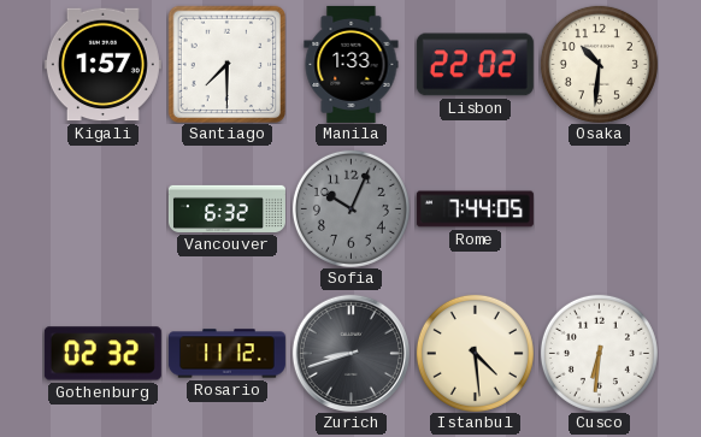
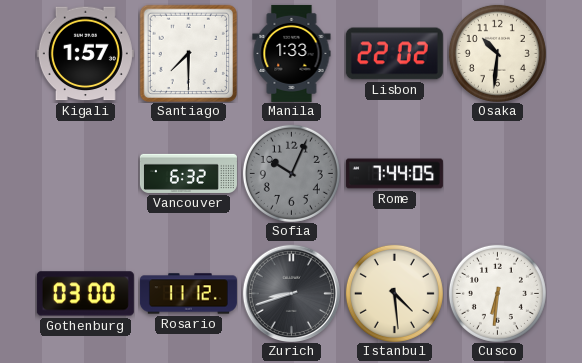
Gothenburg: 02:32 -> 03:00 (85, 294)
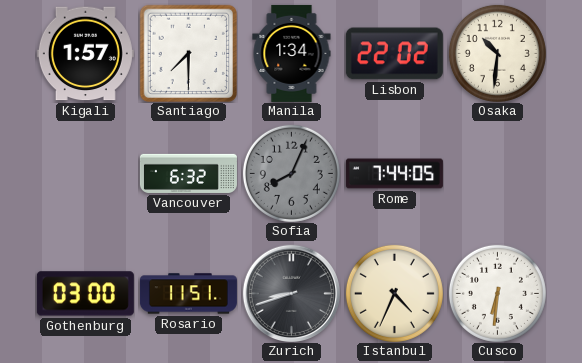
Manila: 1:33 -> 1:34 (292, 53)
Sofia: 10:04 -> 8:04 (291, 173)
Rosario: 11:12 -> 11:51 (188, 294)
Istanbul: 4:29 -> 4:34 (394, 293)
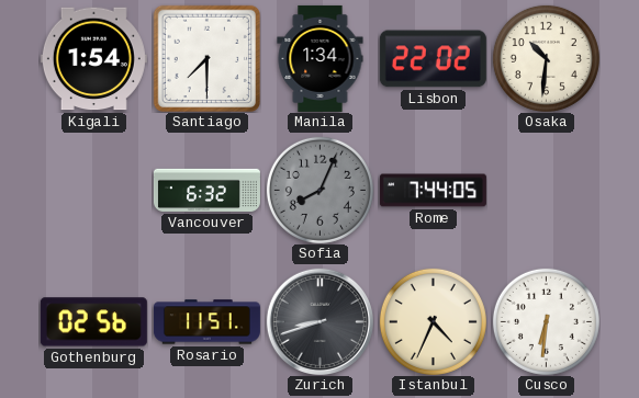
Kigali: 1:57 -> 1:54 (93, 59)
Gothenburg: 03:00 -> 02:56 (93, 322)
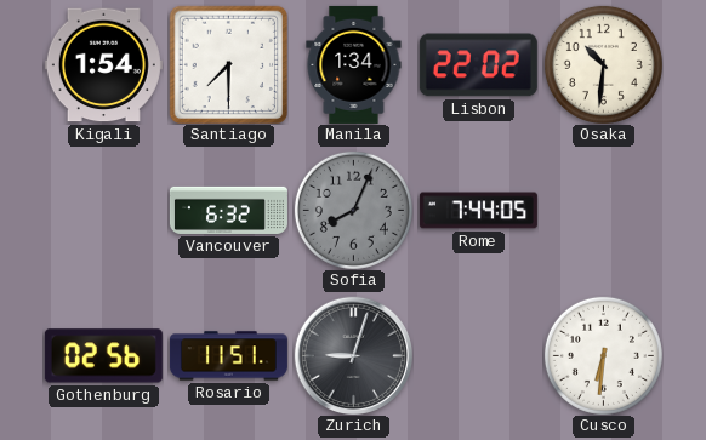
Zurich: 8:42 -> 9:03 (353, 355)
Istanbul: 4:34 -> none (433, 321)
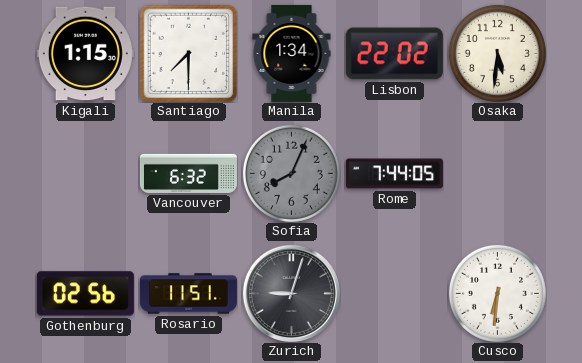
Kigali: 1:54 -> 1:15 (85, 54)
Osaka: 10:31 -> 5:31 (497, 53)
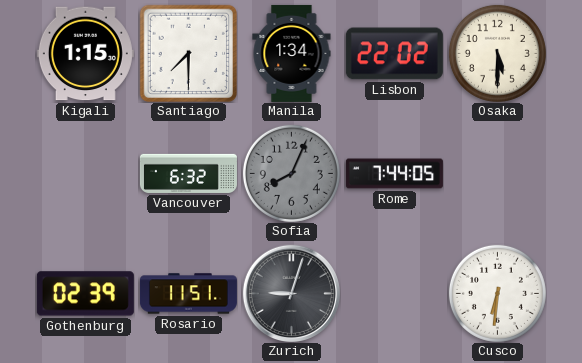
Osaka: 5:31 -> 5:30 (497, 53)
Gothenburg: 02:56 -> 02:39 (85, 294)
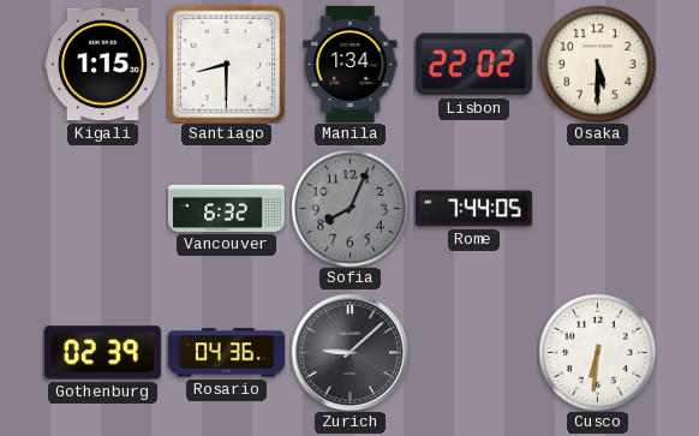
Santiago: 7:30 -> 8:30 (226, 64)
Rosario: 11:51 -> 04:36 (226, 353)
Zurich: 9:03 -> 9:08 (349, 352)
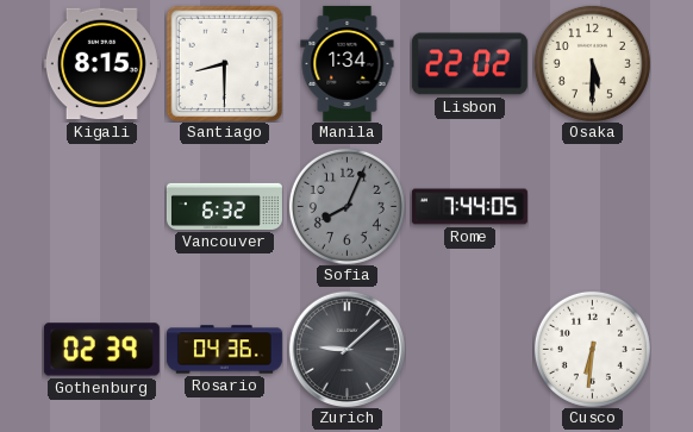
Kigali: 1:15 -> 8:15 (101, 64)
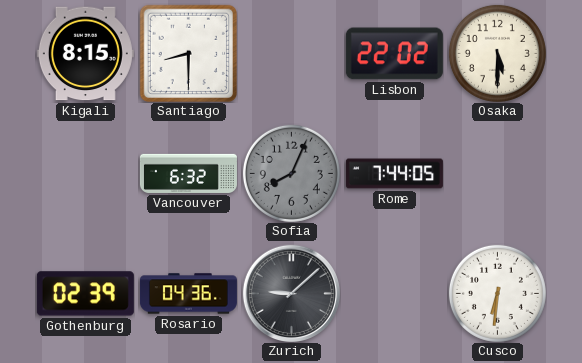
Manila: 1:34 -> none (348, 63)
